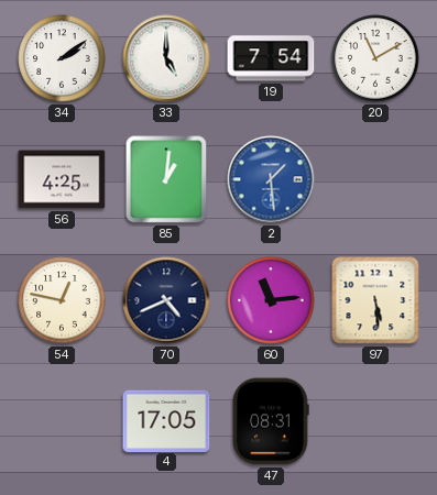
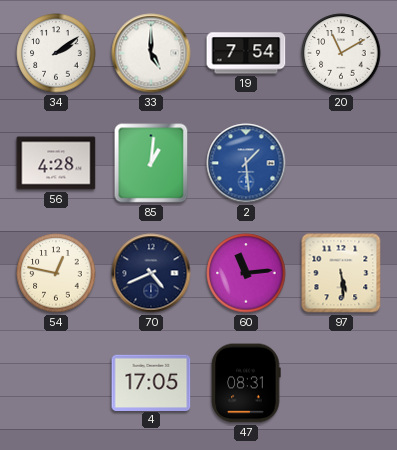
56: 4:25 -> 4:28 (56, 163)
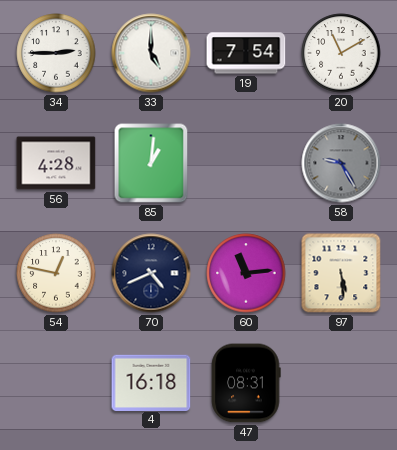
34: 2:09 -> 2:45 (56, 53)
2: 1:29 -> none (246, 163)
58: none -> 9:25 (341, 163)
4: 17:05 -> 16:18 (151, 382)
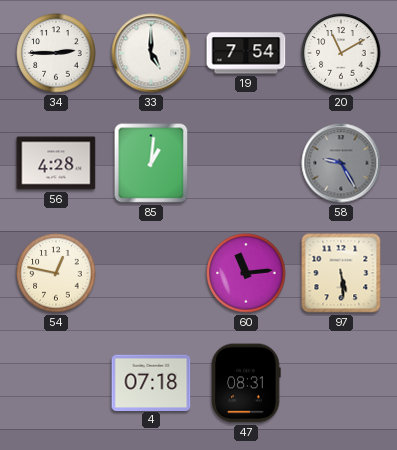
70: 4:41 -> none (151, 273)
4: 16:18 -> 07:18 (151, 382)
